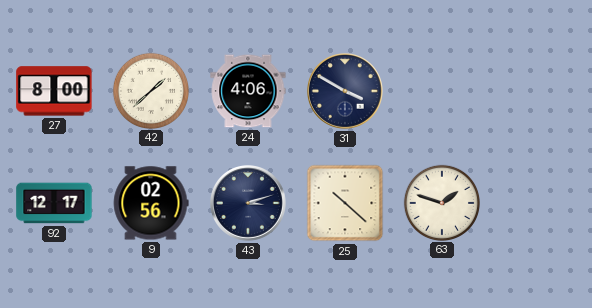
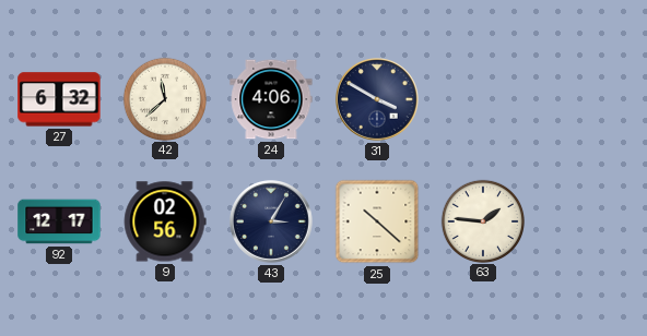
27: 8:00 -> 6:32 (59, 99)
42: 1:38 -> 11:38 (164, 98)
43: 3:12 -> 3:05 (272, 223)
63: 1:48 -> 1:46 (482, 220)
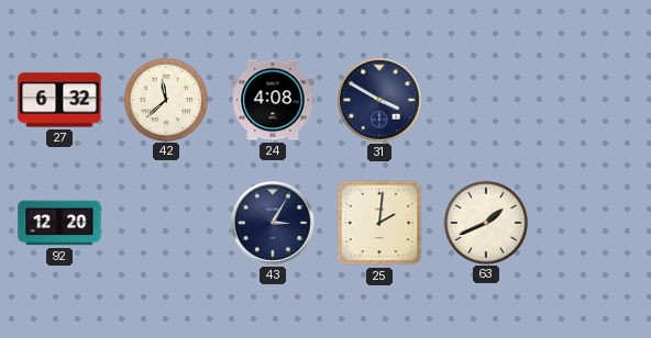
24: 4:06 -> 4:08 (273, 100)
92: 12:17 -> 12:20 (59, 223)
9: 02:56 -> none (165, 221)
25: 10:22 -> 2:01 (379, 223)
63: 1:46 -> 1:41 (485, 222)
